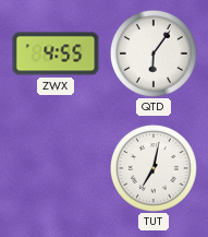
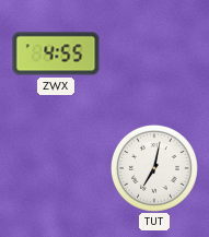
QTD: 6:06 -> none (154, 54)
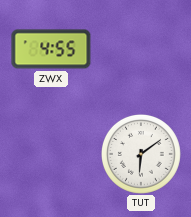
TUT: 7:02 -> 6:09 (141, 154)
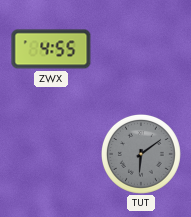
TUT dial: white -> grey (141, 154)
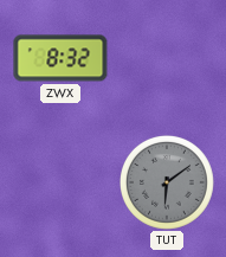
ZWX: 4:55 -> 8:32 (60, 58)
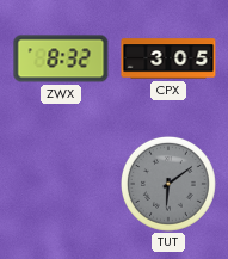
CPX: none -> 3:05 (168, 58)
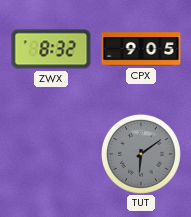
CPX: 3:05 -> 9:05 (141, 49)
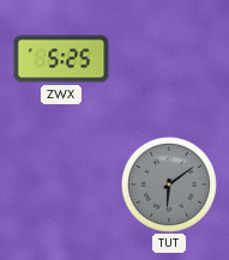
ZWX: 8:32 -> 5:25 (61, 59)
CPX: 9:05 -> none (141, 49)
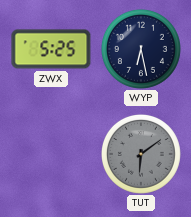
WYP: none -> 6:28 (141, 49)
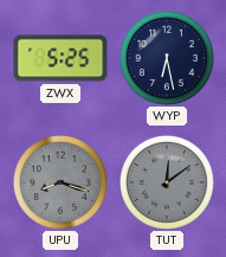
UPU: none -> 8:18 (60, 182)
TUT: 6:09 -> 12:09 (167, 182)
